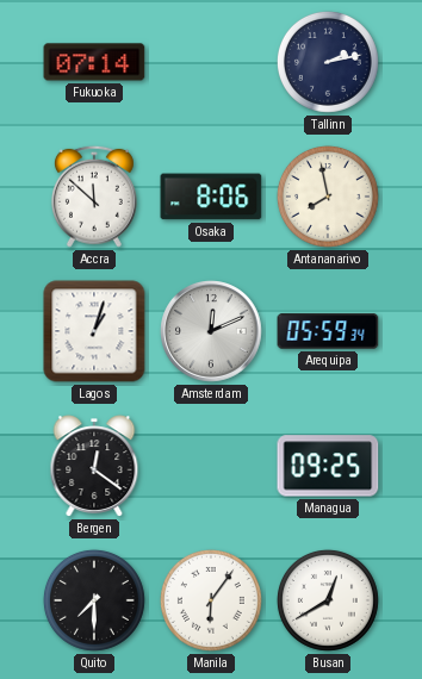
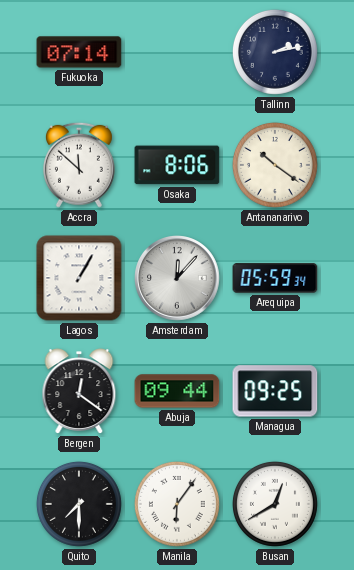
Antananarivo: 7:58 -> 10:21 (275, 165)
Lagos: 1:03 -> 1:05 (79, 278)
Amsterdam: 12:11 -> 12:07 (178, 279)
Abuja: none -> 09:44 (177, 391)
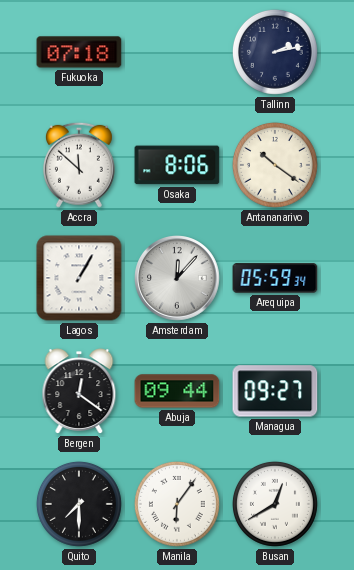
Fukuoka: 07:14 -> 07:18 (79, 52)
Managua: 09:25 -> 09:27 (275, 391)
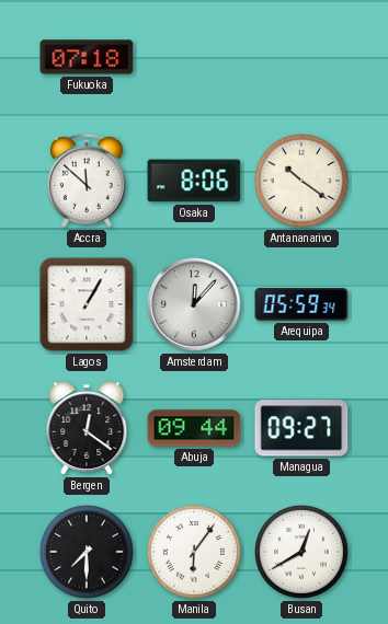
Tallinn: 2:13 -> none (275, 52)
